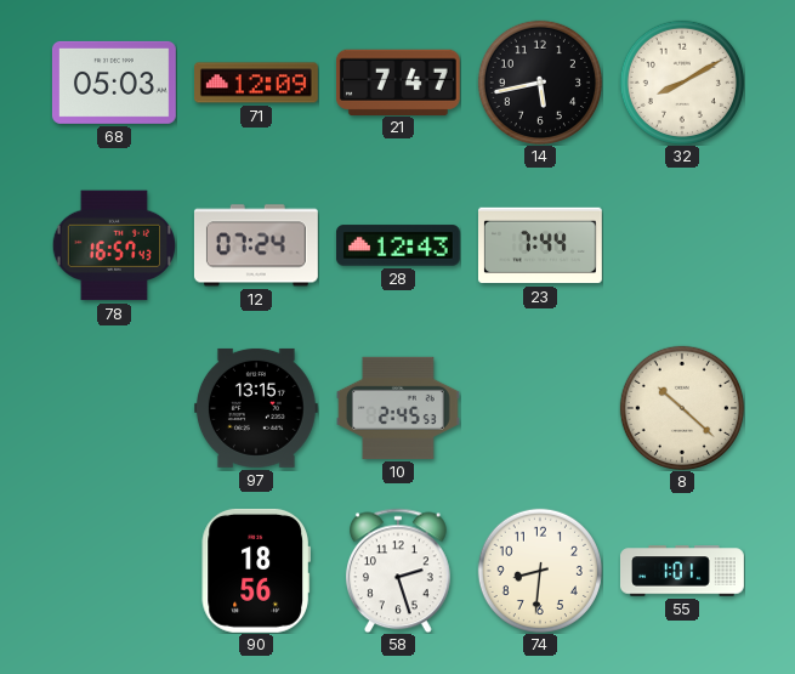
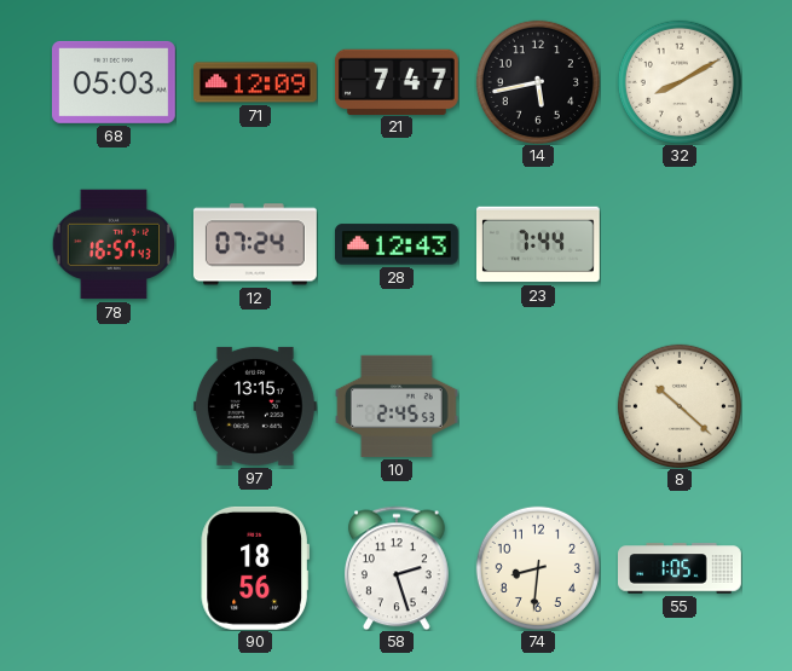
55: 1:01 -> 1:05 (681, 568)
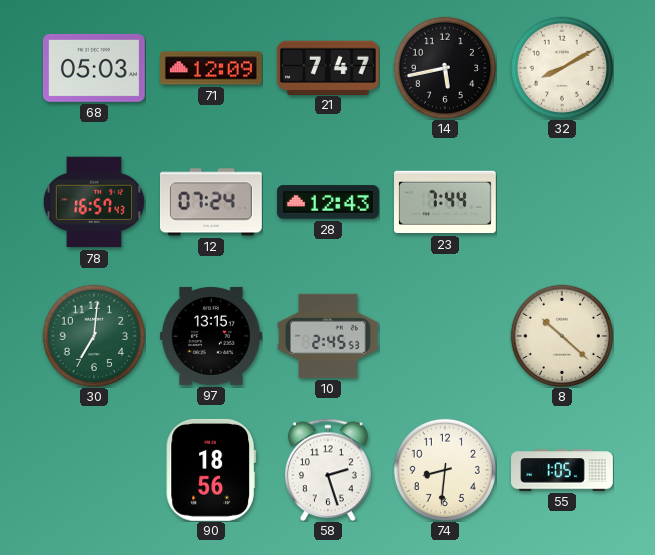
30: none -> 7:01 (94, 336)
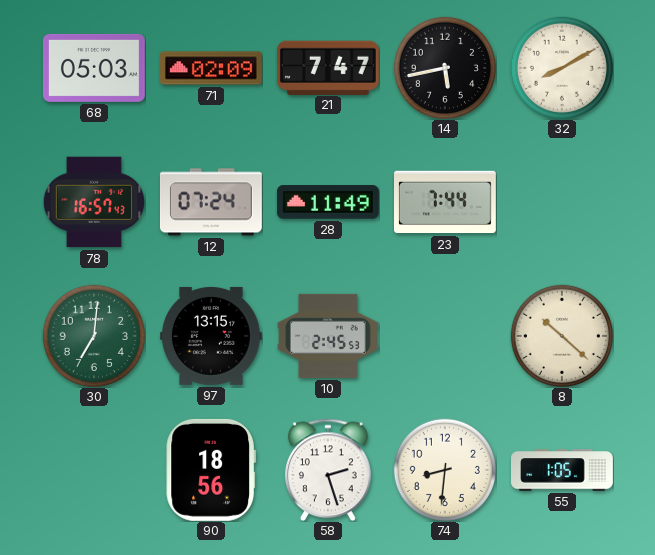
71: 12:09 -> 02:09 (212, 68)
28: 12:43 -> 11:49 (328, 202)
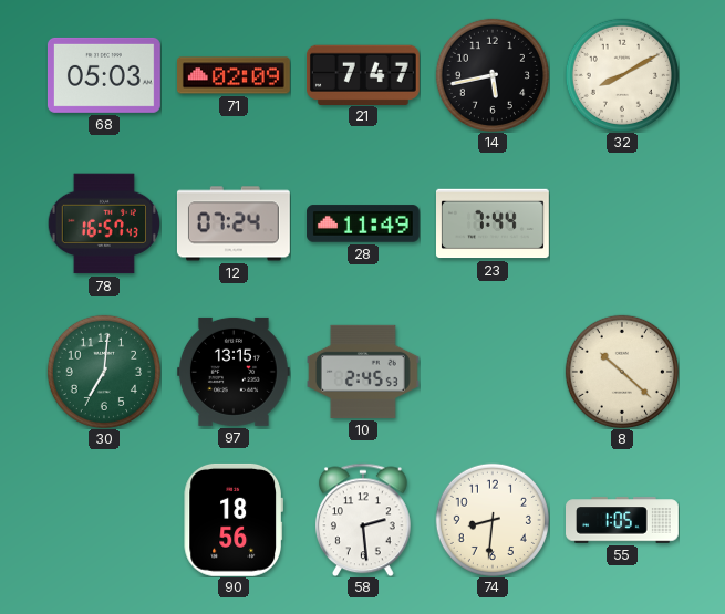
58: 2:27 -> 2:29 (363, 520)
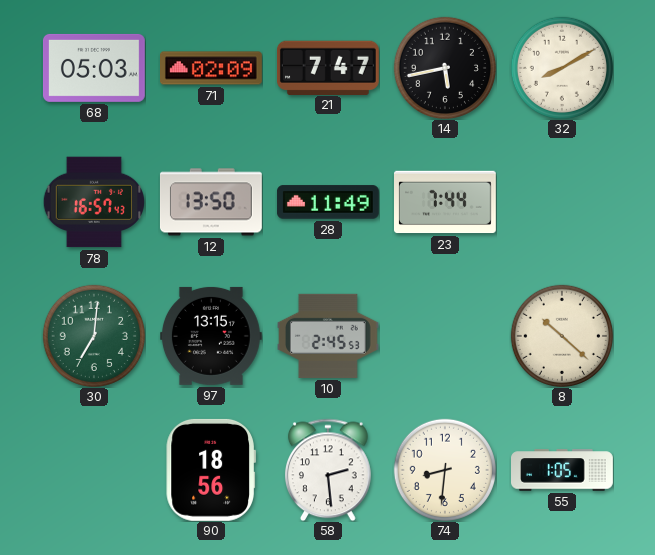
12: 07:24 -> 13:50 (211, 202)
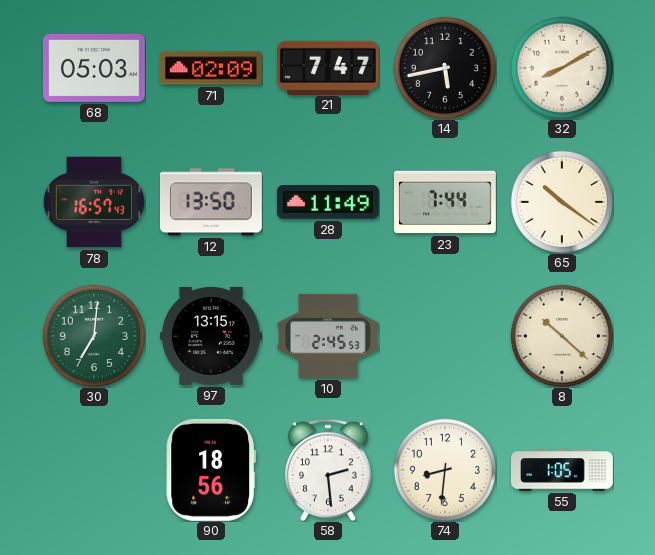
65: none -> 10:21 (562, 202)
